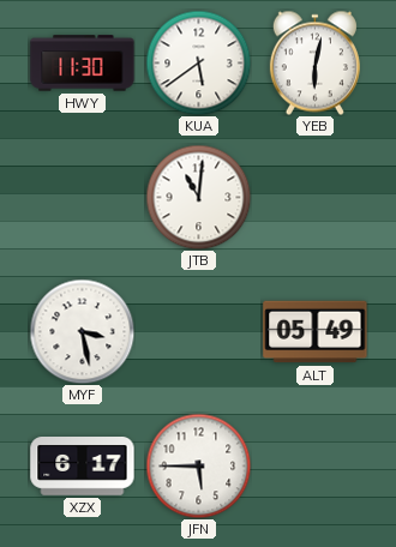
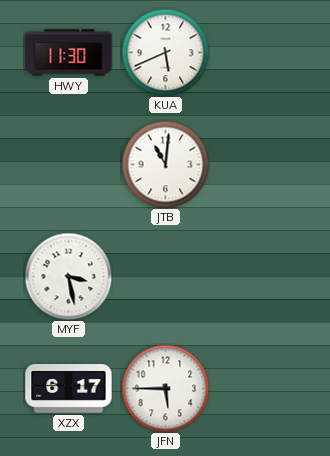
KUA: 5:39 -> 5:41 (165, 52)
YEB: 6:02 -> none (314, 62)
ALT: 05:49 -> none (316, 332)
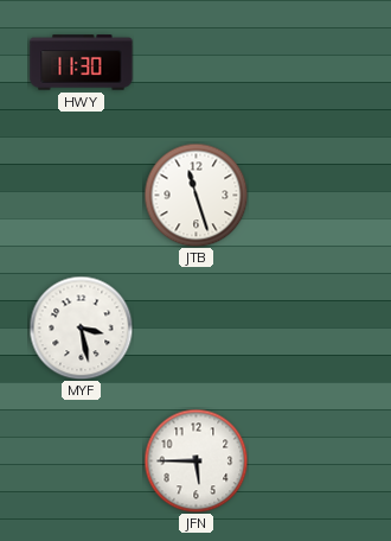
KUA: 5:41 -> none (165, 52)
JTB: 11:01 -> 11:27 (195, 195)
XZX: 6:17 -> none (69, 389)
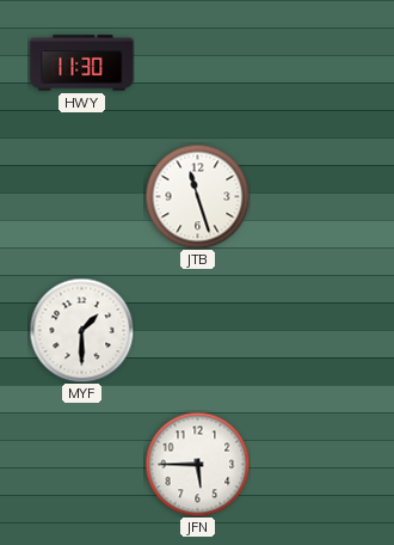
MYF: 3:28 -> 1:30 (81, 330)
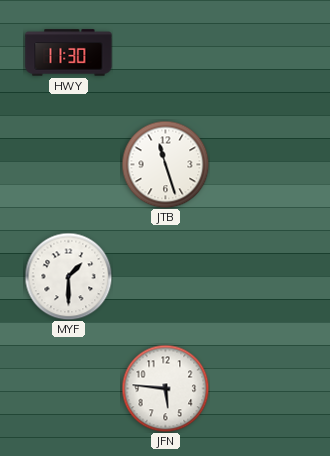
JFN: 5:45 -> 5:46 (165, 388)
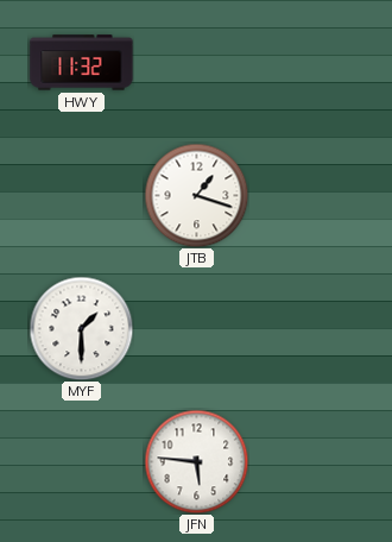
HWY: 11:30 -> 11:32 (82, 63)
JTB: 11:27 -> 1:18 (196, 195)
